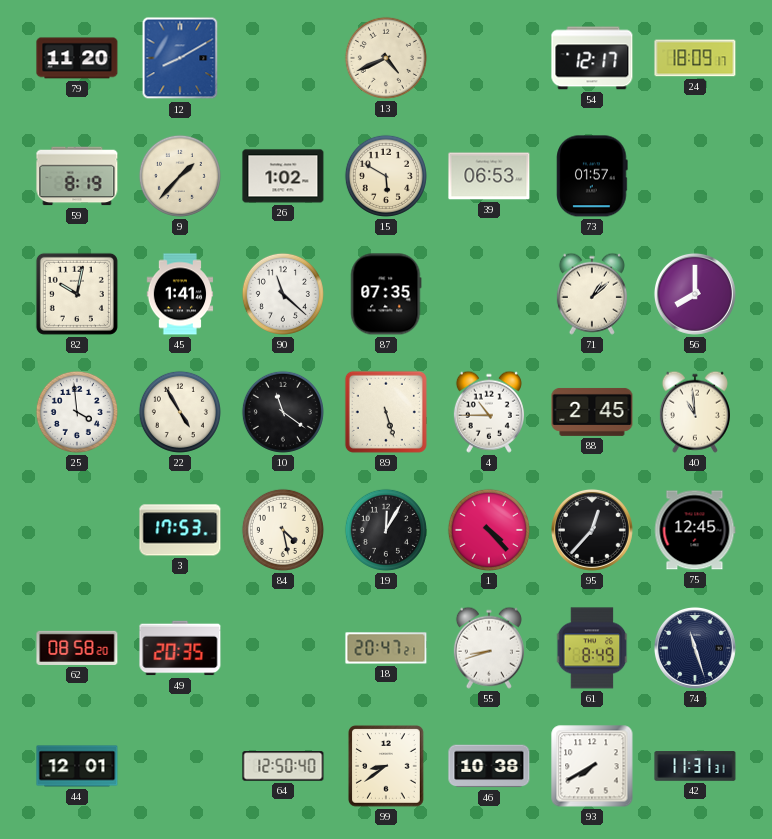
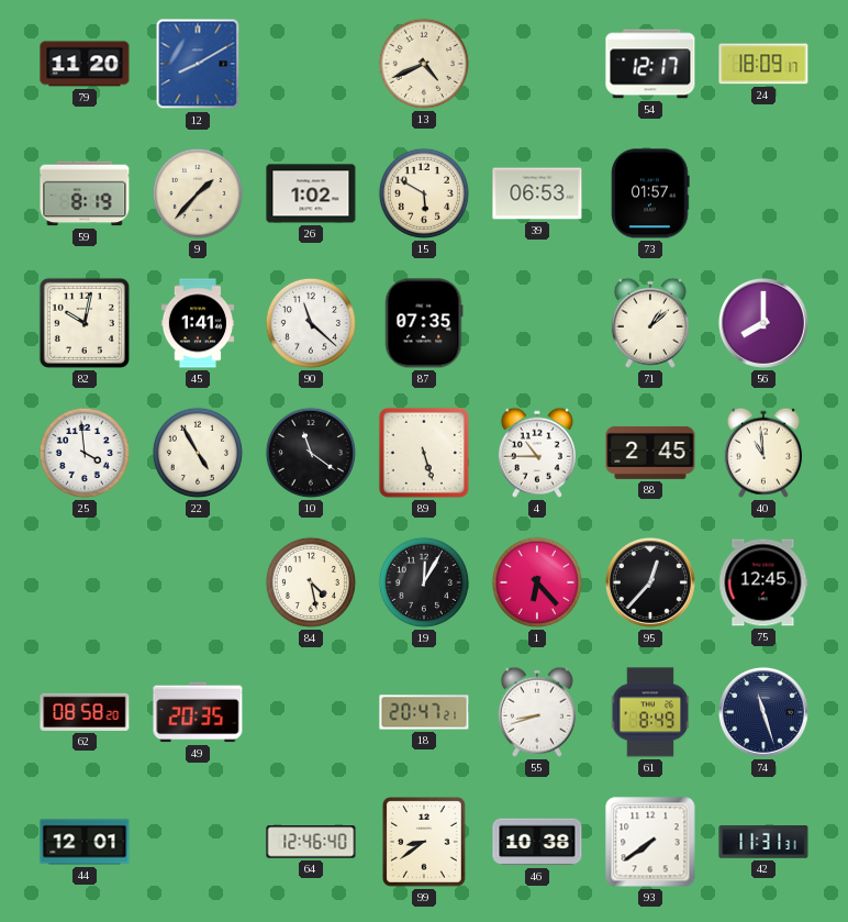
3: 17:53 -> none (180, 530)
1: 4:23 -> 6:23 (537, 582)
64: 12:50 -> 12:46 (311, 842)
93: 7:40 -> 7:39 (650, 842)
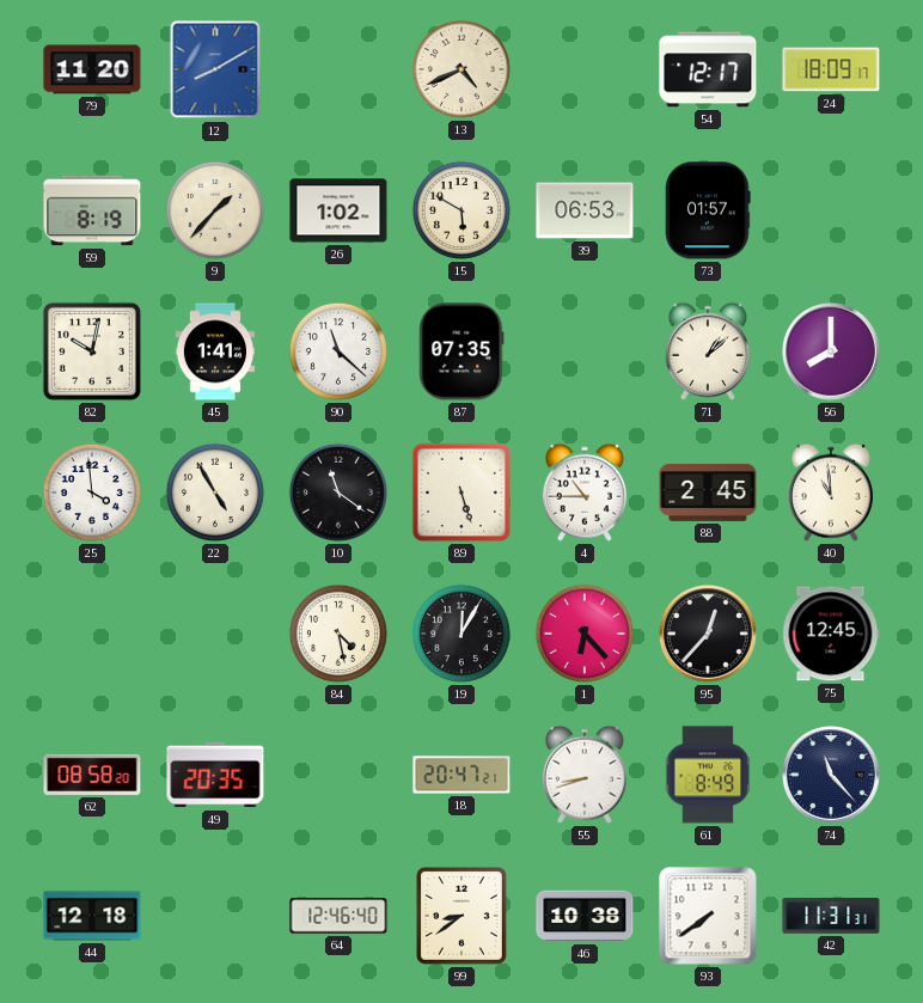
74: 11:27 -> 11:23 (831, 775)
44: 12:01 -> 12:18 (92, 916)
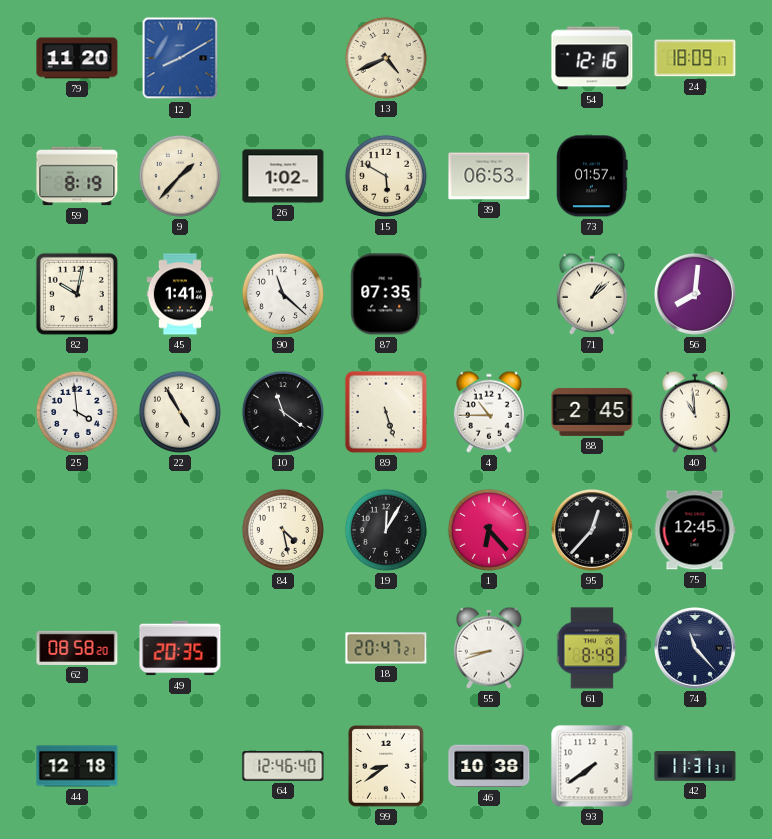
54: 12:17 -> 12:16 (592, 58)
56: 8:00 -> 8:01 (695, 294)
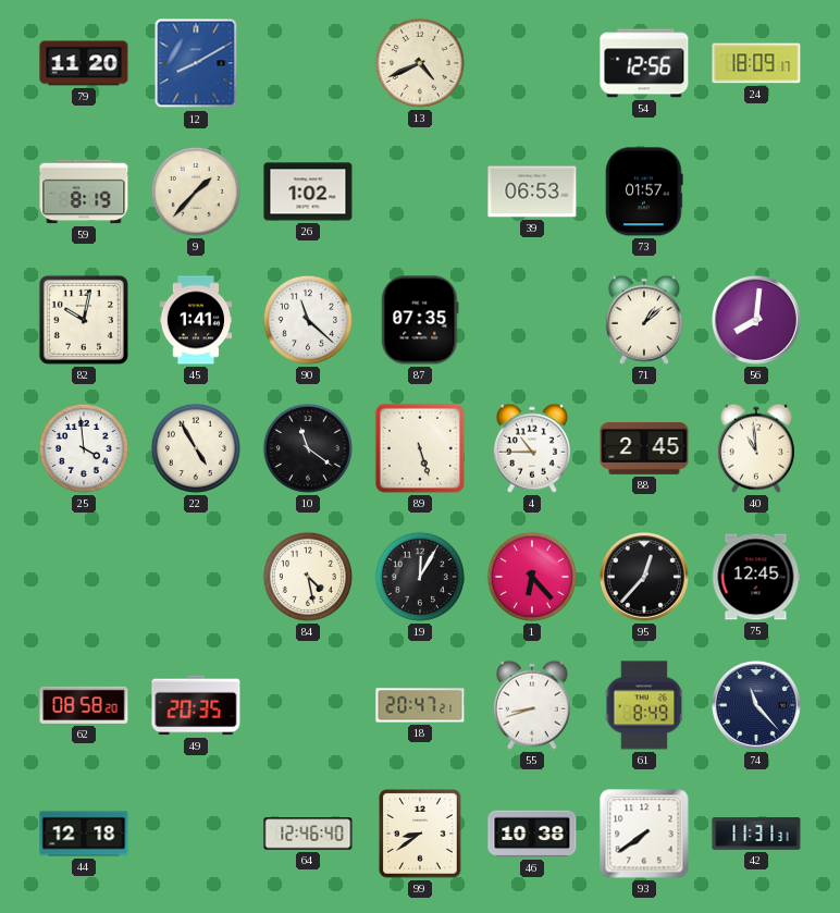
54: 12:16 -> 12:56 (644, 63)
15: 5:50 -> none (386, 176)
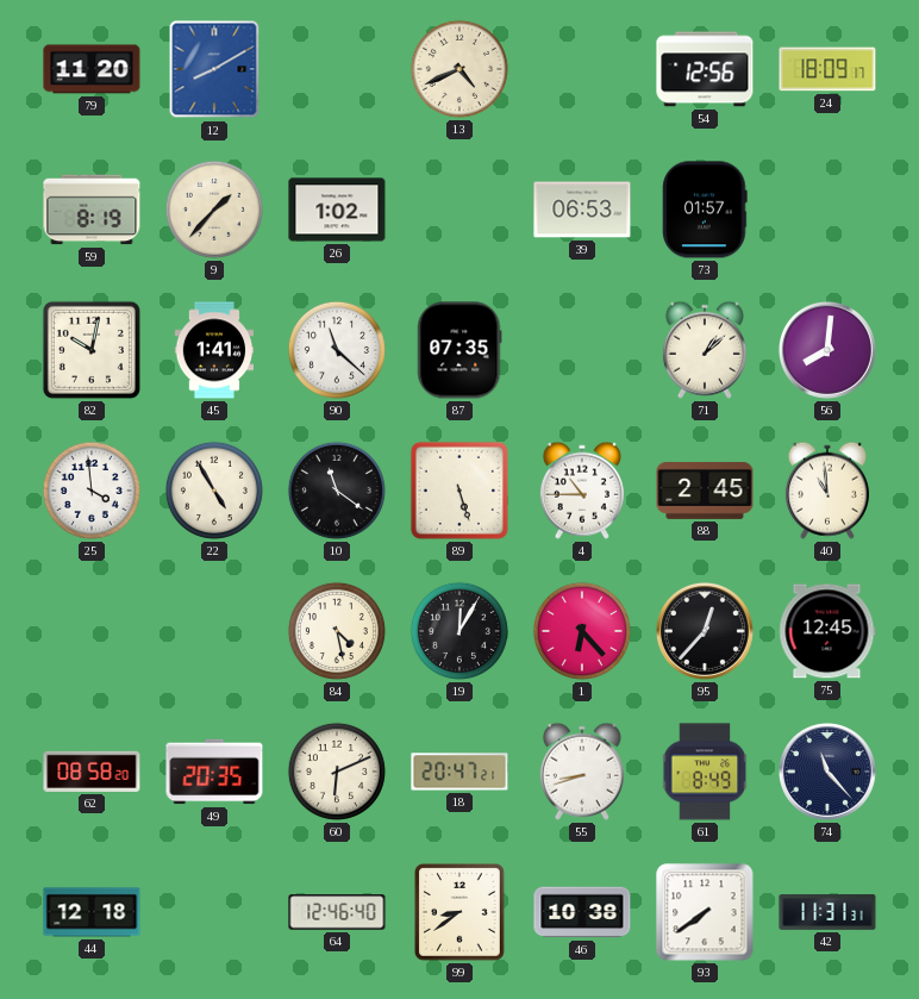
60: none -> 6:11 (337, 772)
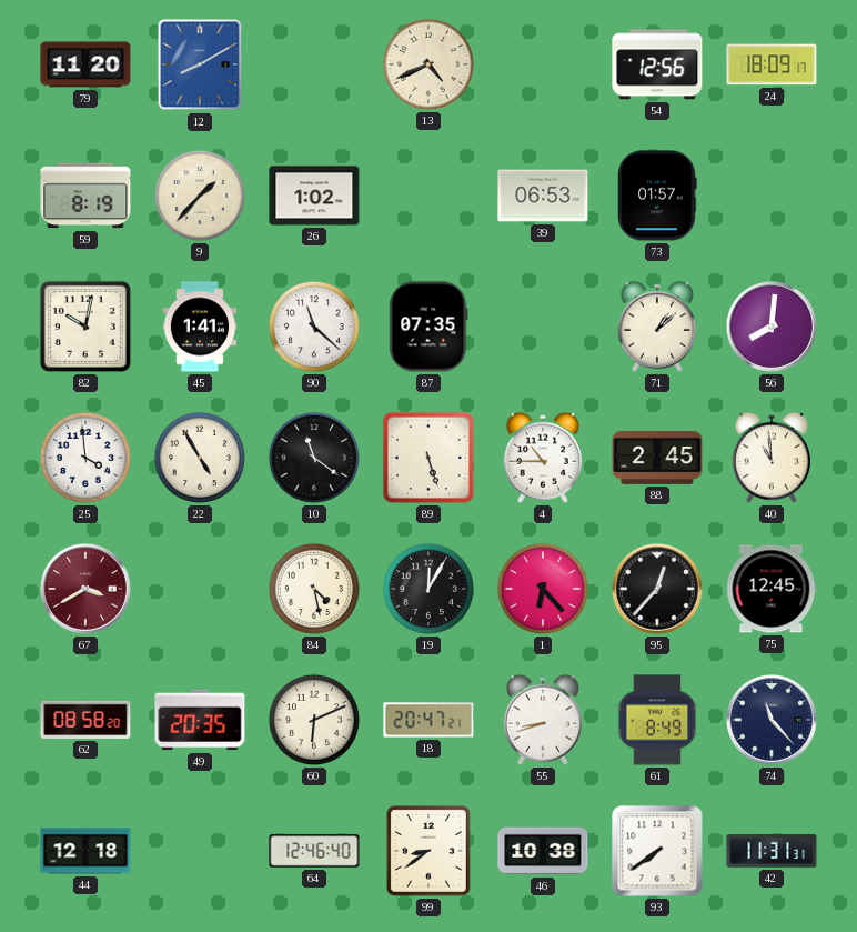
67: none -> 3:40 (85, 589)
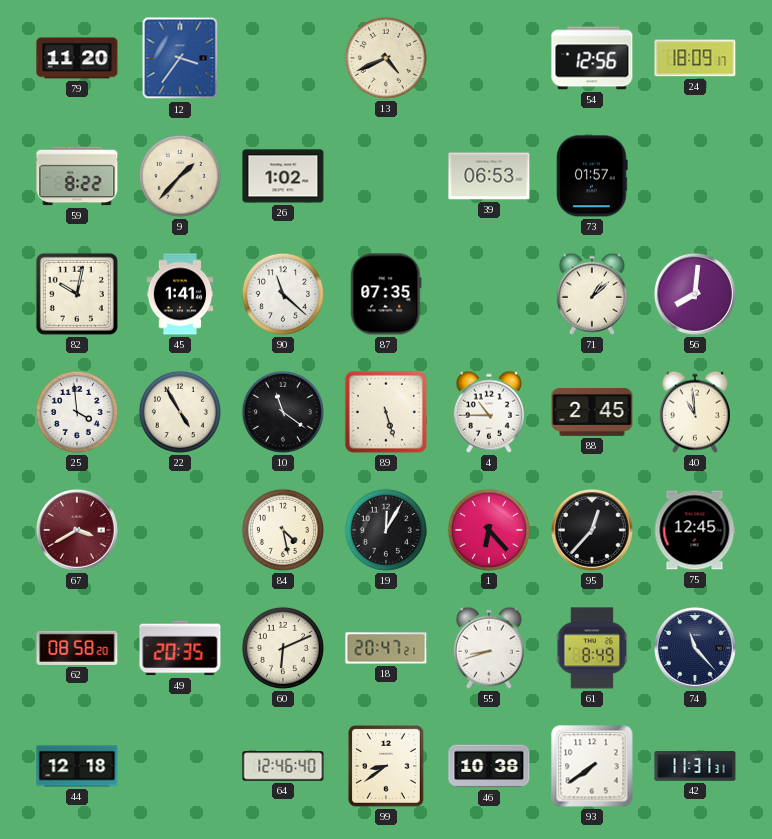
12: 8:10 -> 3:36 (180, 58)
59: 8:19 -> 8:22 (77, 176)
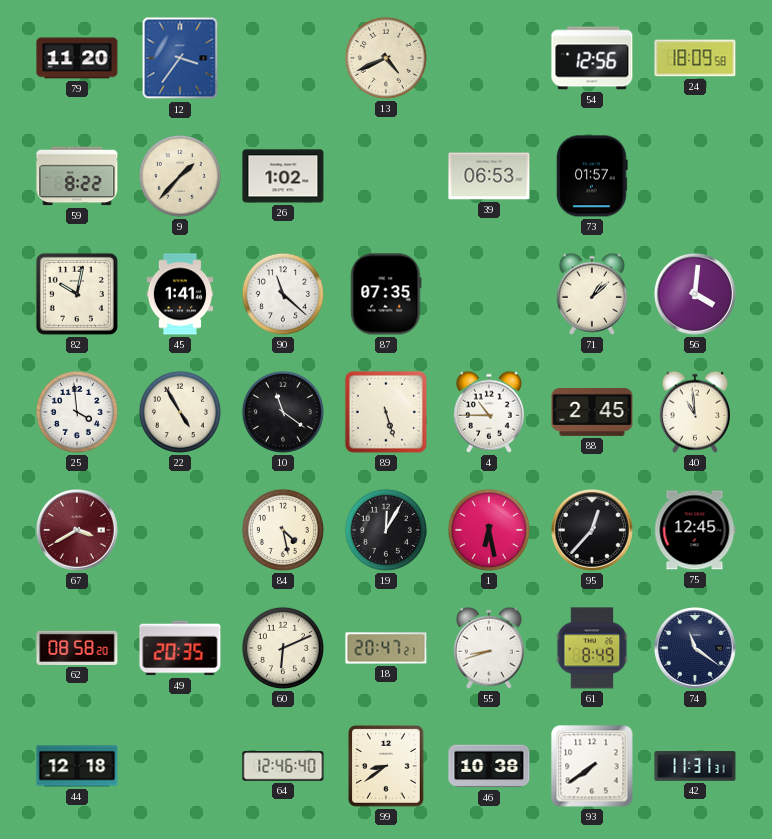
24: 18:09:17 -> 18:09:58 (695, 58)
56: 8:01 -> 4:01 (695, 294)
1: 6:23 -> 6:28 (489, 530)
74: 11:23 -> 11:21 (695, 648)
